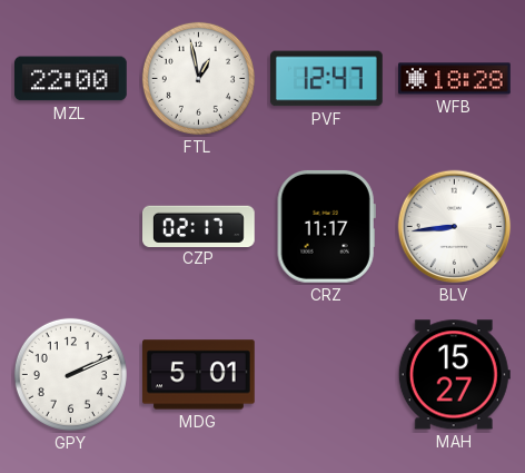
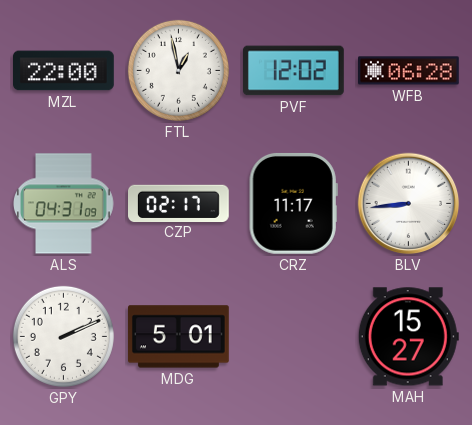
PVF: 12:47 -> 12:02 (294, 71)
WFB: 18:28 -> 06:28 (409, 71)
ALS: none -> 04:31 (64, 204)
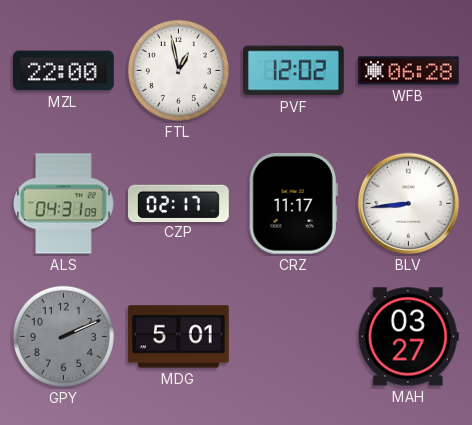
GPY dial: white -> grey (63, 336)
MAH: 15:27 -> 03:27 (408, 337)
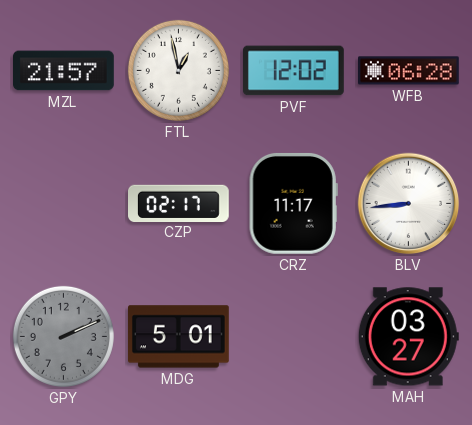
MZL: 22:00 -> 21:57 (64, 71)
ALS: 04:31 -> none (64, 204)
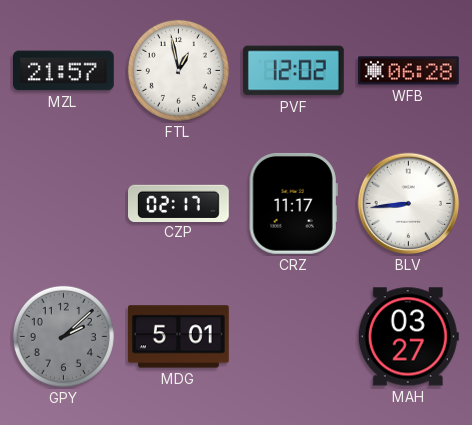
GPY: 2:11 -> 2:08 (63, 336)
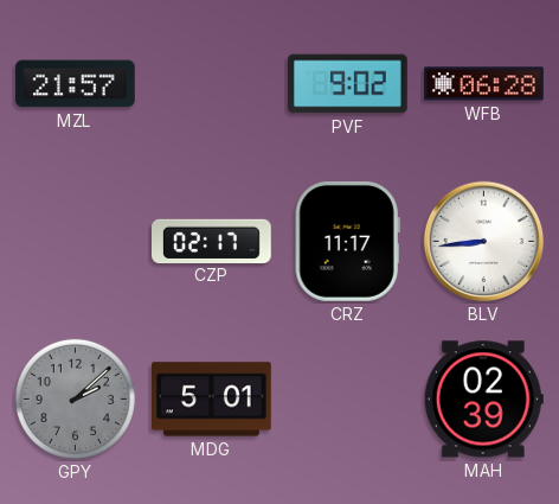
FTL: 12:58 -> none (178, 70)
PVF: 12:02 -> 9:02 (348, 84)
MAH: 03:27 -> 02:39 (483, 400)
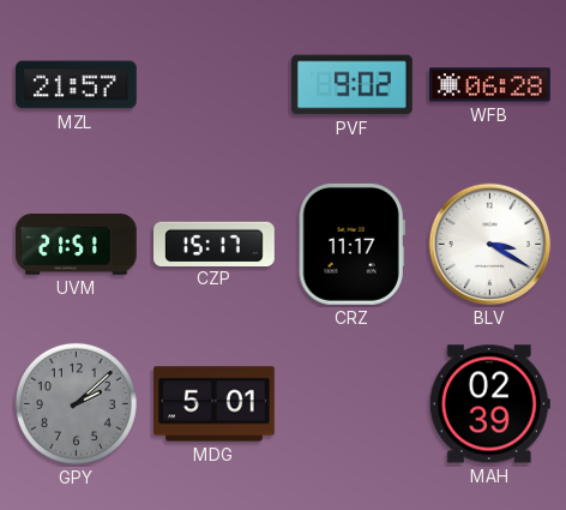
UVM: none -> 21:51 (77, 245)
CZP: 02:17 -> 15:17 (215, 244)
BLV: 8:44 -> 3:20 (490, 245)
